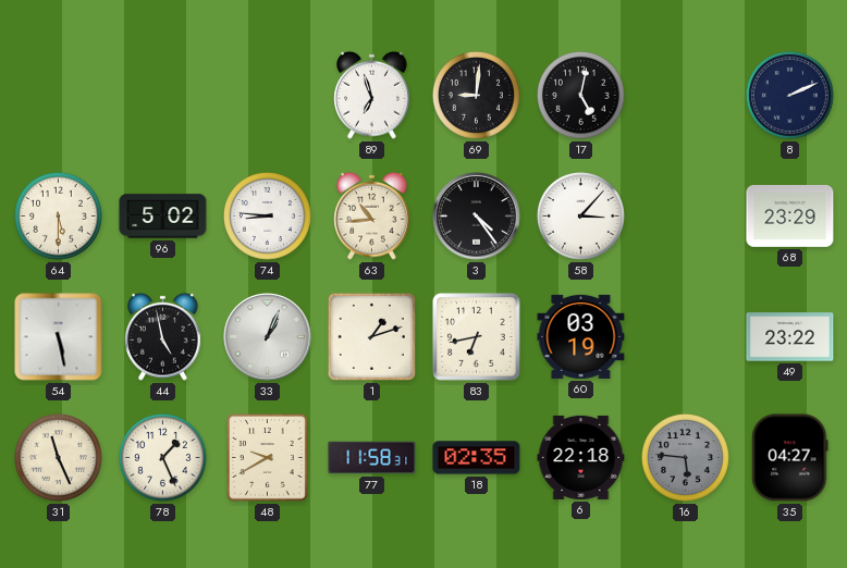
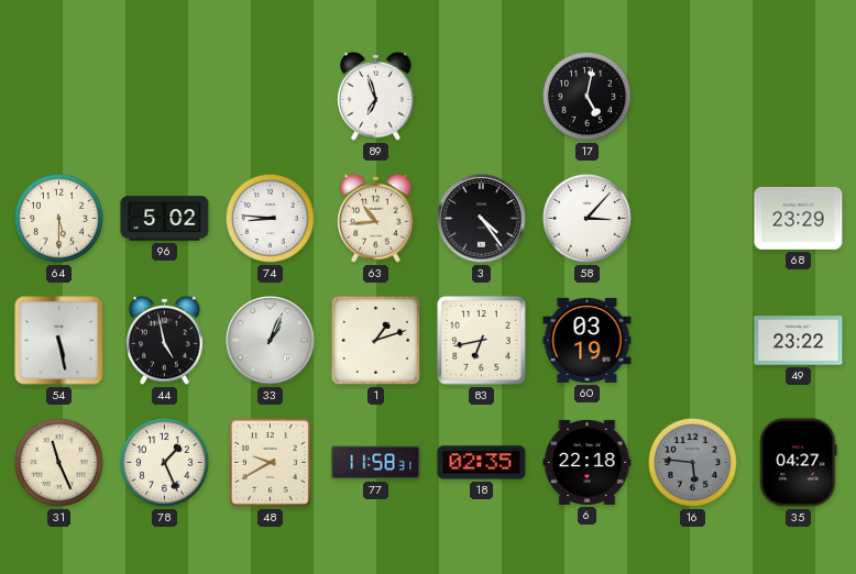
69: 9:01 -> none (476, 95)
8: 2:11 -> none (789, 95)
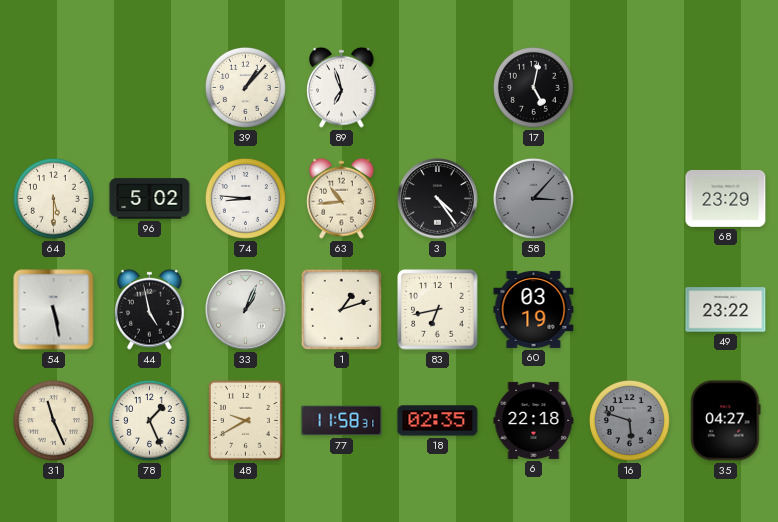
39: none -> 1:07 (245, 87)
58 dial: white -> grey (533, 198)
16: 5:46 -> 5:48 (629, 420)
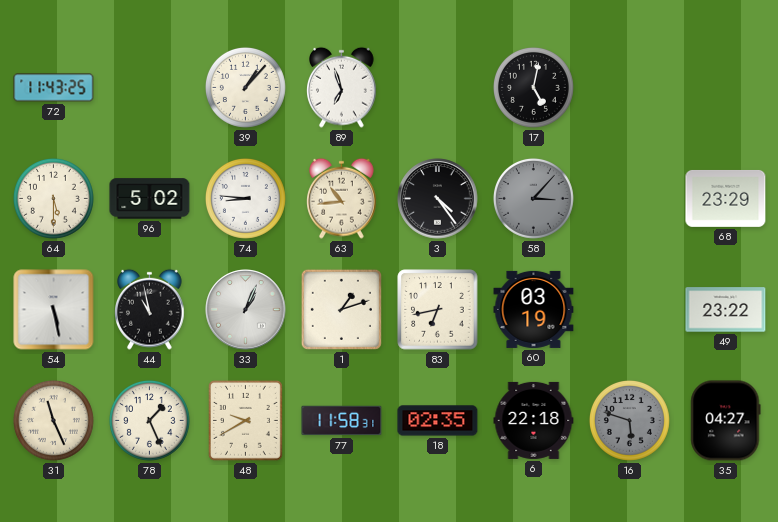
72: none -> 11:43 (54, 88)
44: 4:58 -> 10:58 (150, 309)
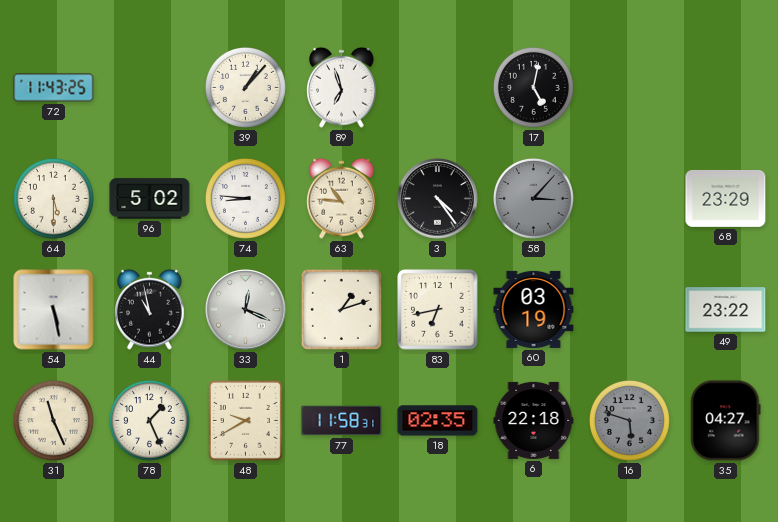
63: 10:44 -> 10:46 (342, 198)
33: 1:04 -> 12:19 (246, 310)
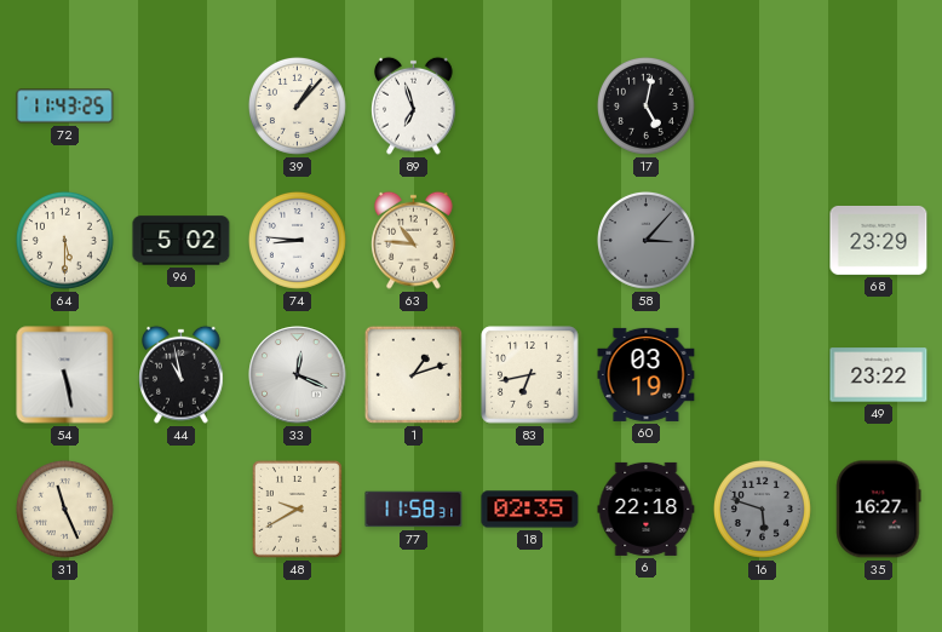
3: 4:24 -> none (438, 199)
78: 1:26 -> none (149, 420)
35: 04:27 -> 16:27 (879, 510)
